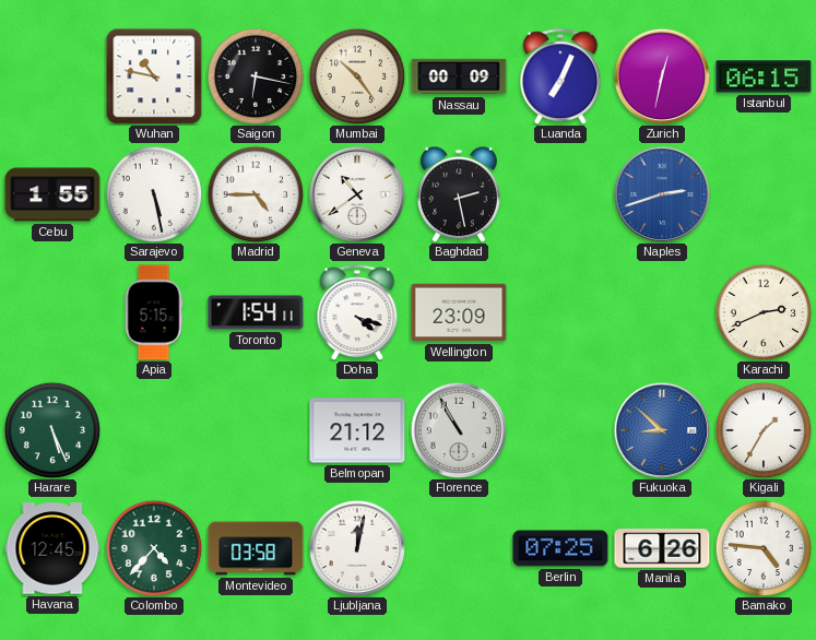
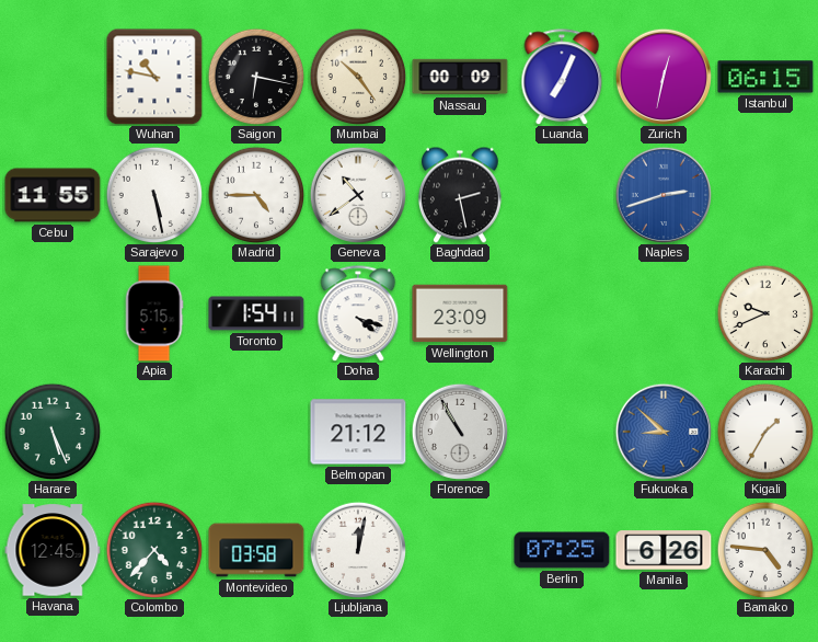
Cebu: 1:55 -> 11:55 (53, 195)
Karachi: 2:41 -> 9:41 (765, 313)
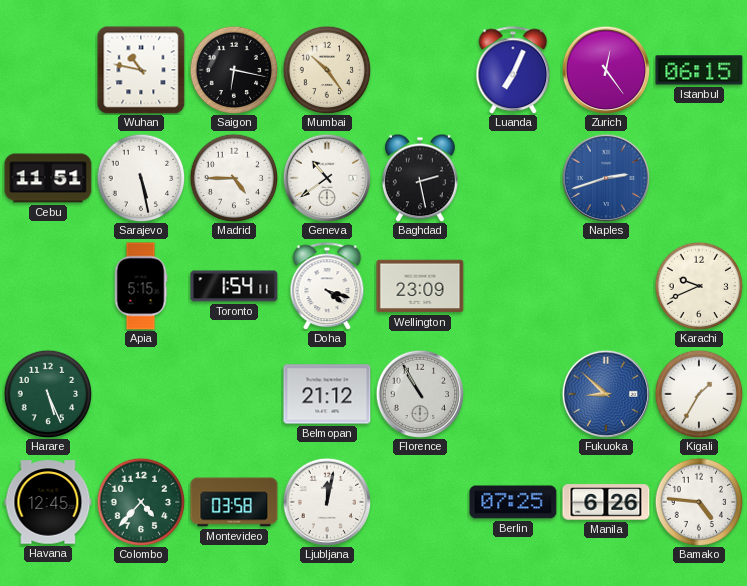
Nassau: 00:09 -> none (460, 77)
Zurich: 12:32 -> 12:24 (606, 70)
Cebu: 11:55 -> 11:51 (48, 178)
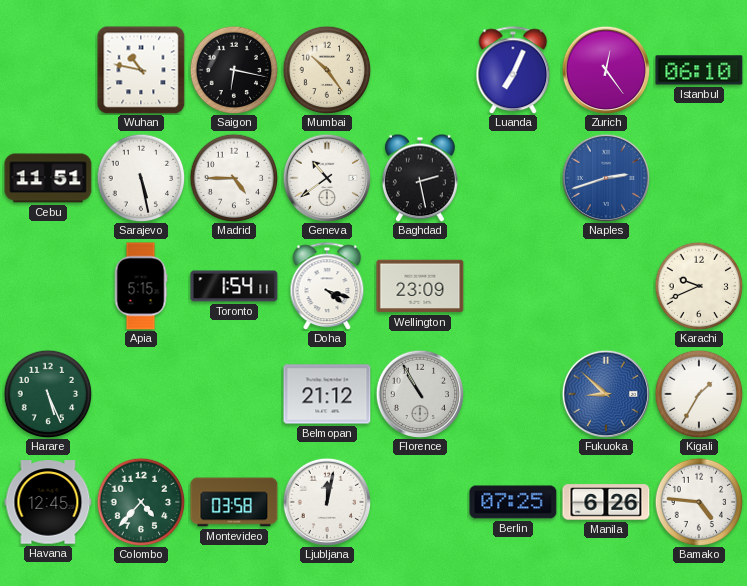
Istanbul: 06:15 -> 06:10 (699, 70)
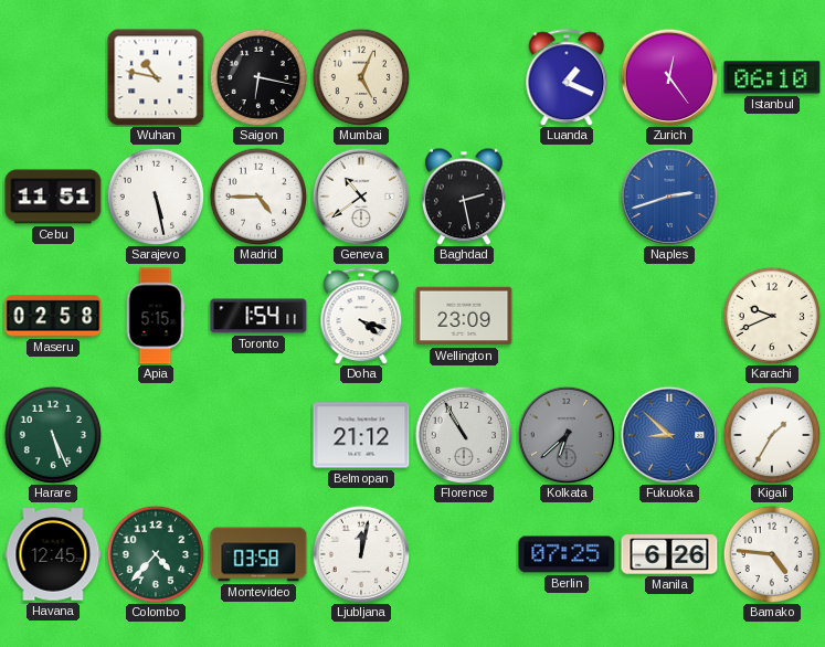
Mumbai: 10:24 -> 5:04 (361, 77)
Luanda: 7:04 -> 1:19 (567, 77)
Maseru: none -> 02:58 (53, 316)
Kolkata: none -> 6:38 (567, 435)
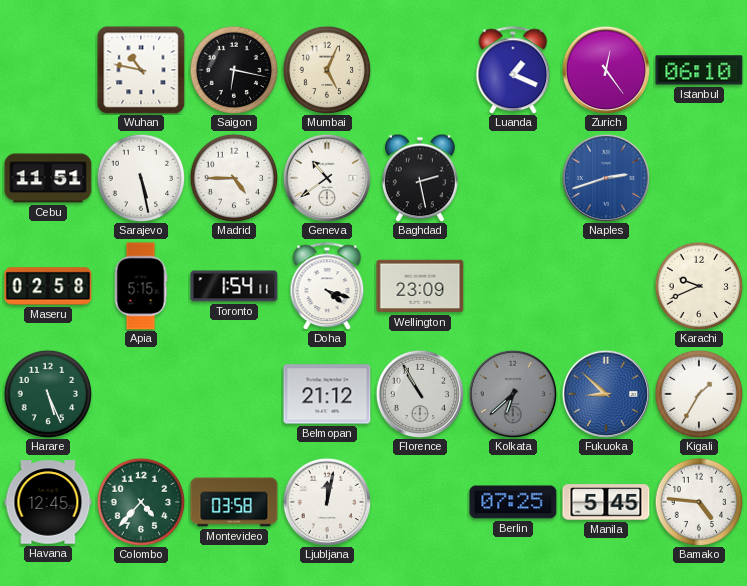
Manila: 6:26 -> 5:45 (606, 502)
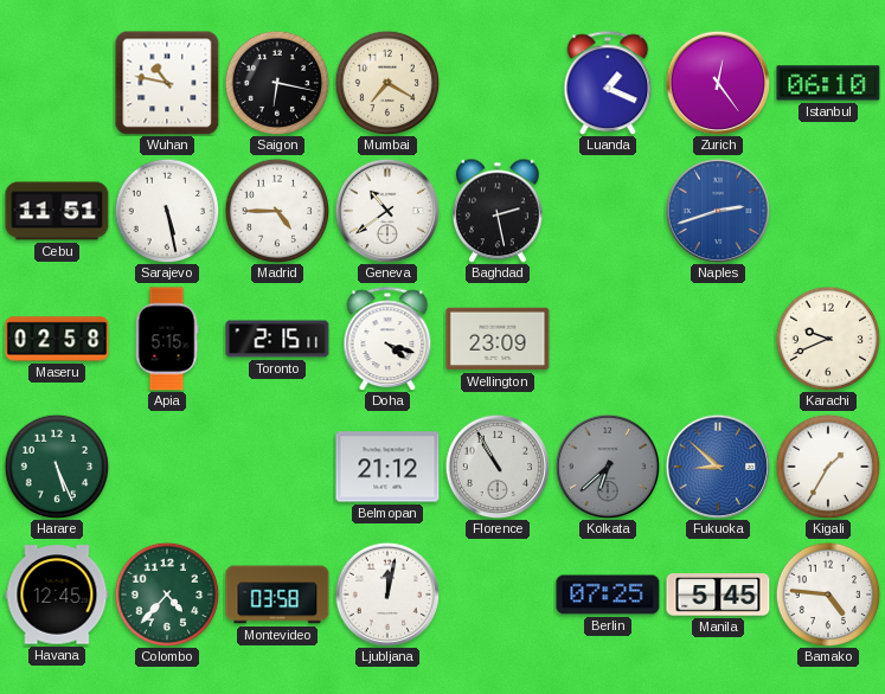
Mumbai: 5:04 -> 7:20 (387, 83)
Toronto: 1:54 -> 2:15 (277, 339)
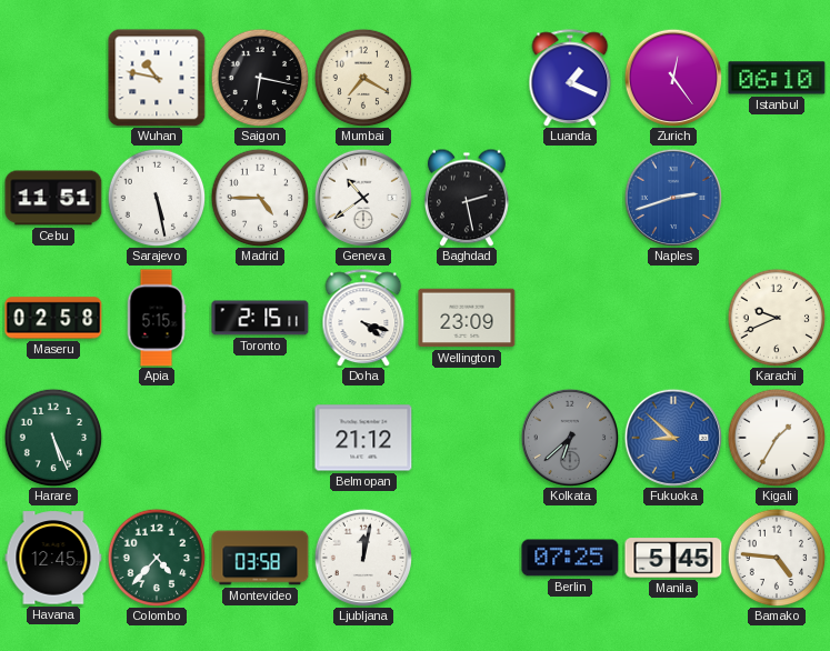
Florence: 10:55 -> none (498, 467)
